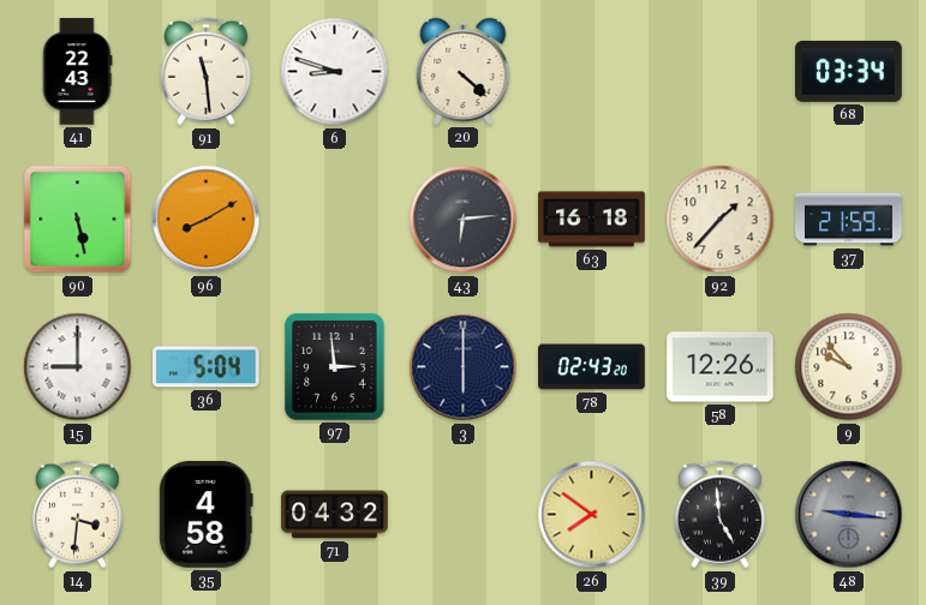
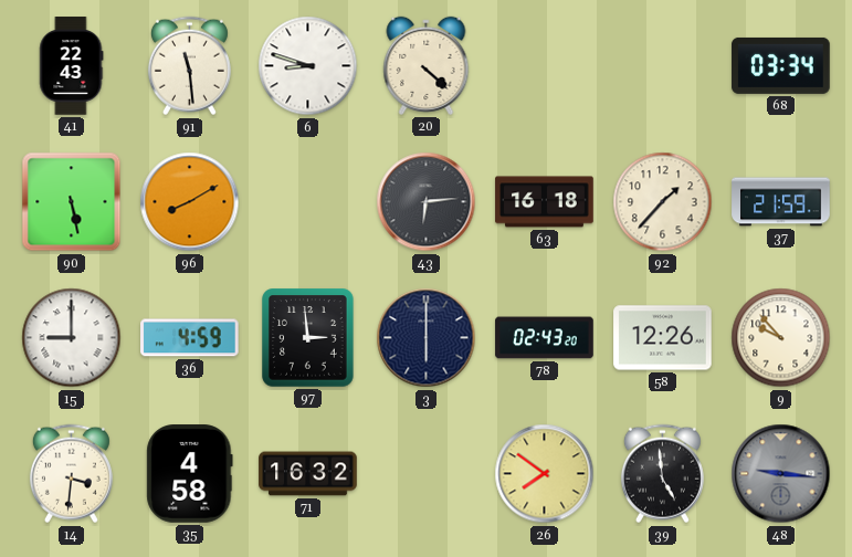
36: 5:04 -> 4:59 (190, 338)
71: 04:32 -> 16:32 (308, 474)
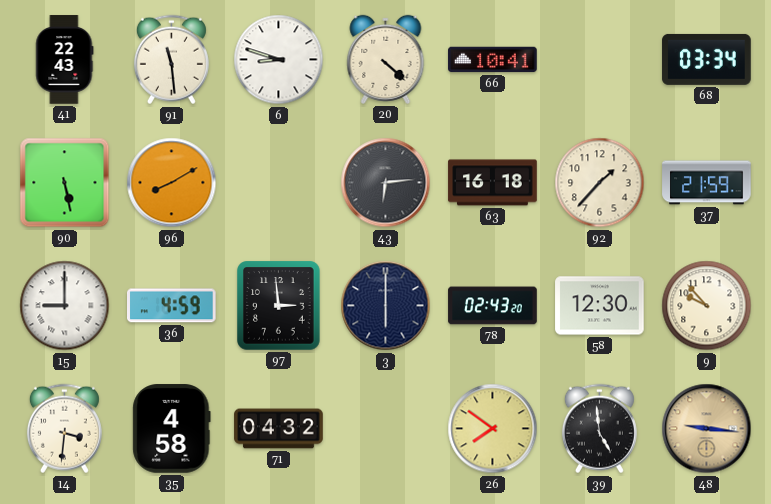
66: none -> 10:41 (493, 60)
58: 12:26 -> 12:30 (600, 306)
71: 16:32 -> 04:32 (279, 429)
48 dial: grey -> champagne (707, 429)
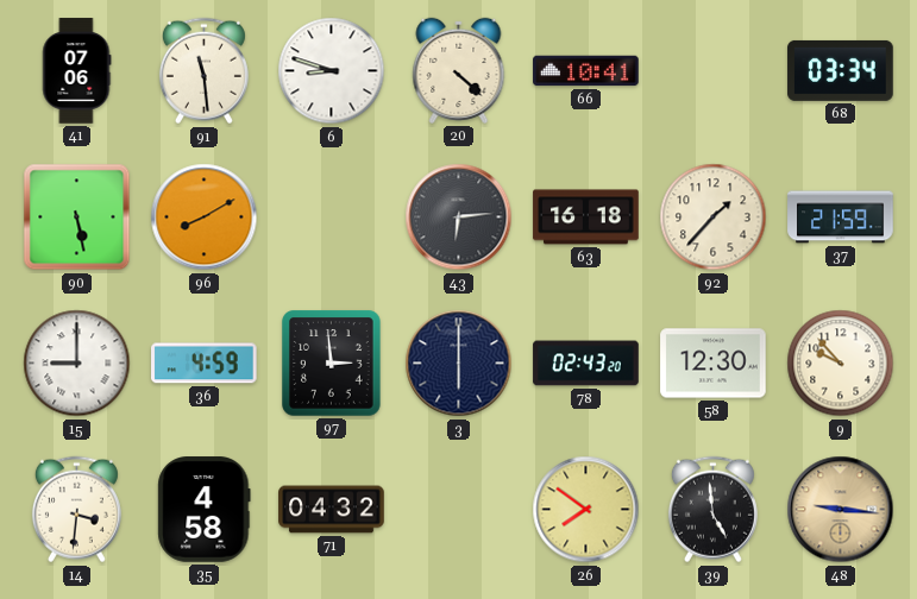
41: 22:43 -> 07:06 (77, 71)
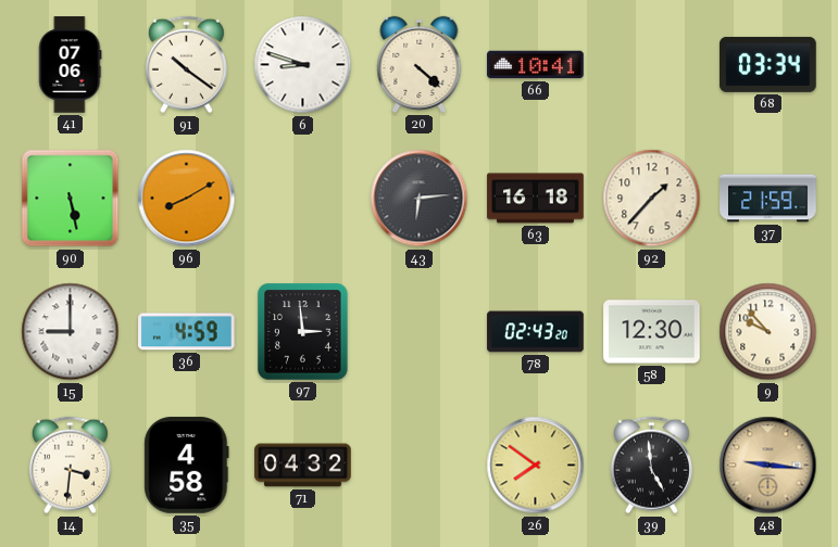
91: 11:29 -> 10:21 (186, 65)
3: 6:00 -> none (459, 364)
